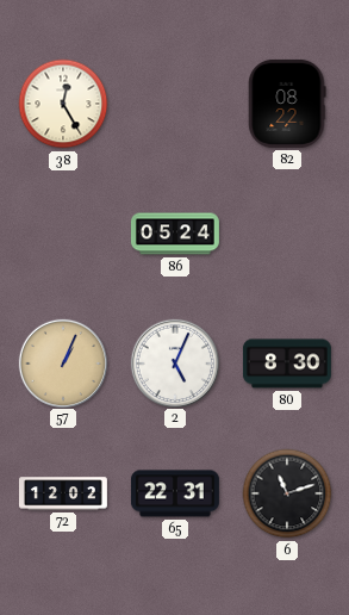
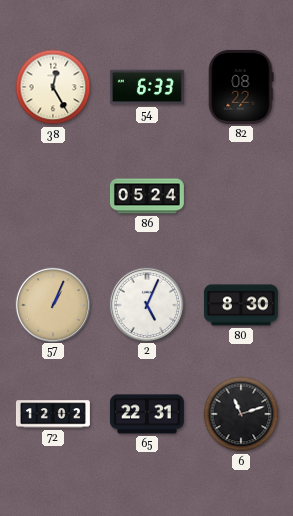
54: none -> 6:33 (147, 87)
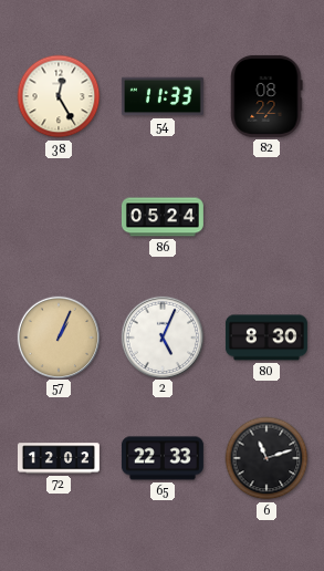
54: 6:33 -> 11:33 (163, 96)
65: 22:31 -> 22:33 (163, 458)
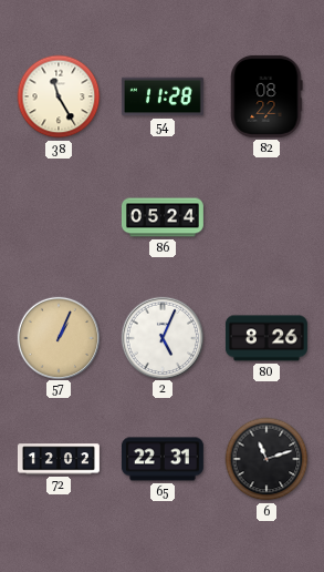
38: 12:25 -> 11:25 (59, 96)
54: 11:33 -> 11:28 (163, 96)
80: 8:30 -> 8:26 (266, 338)
65: 22:33 -> 22:31 (163, 459)
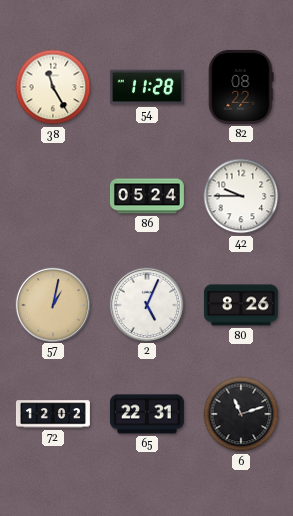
42: none -> 9:45 (241, 196)
57: 1:04 -> 1:02 (52, 304)
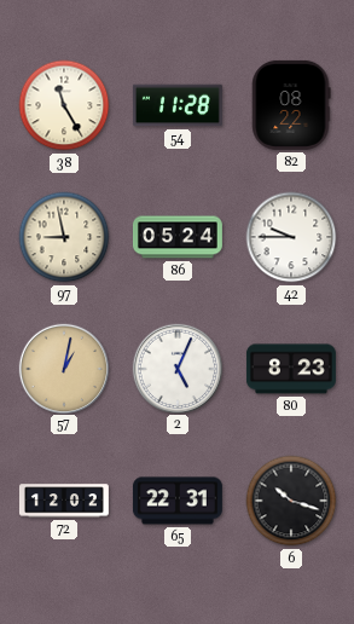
97: none -> 8:58 (64, 237)
80: 8:26 -> 8:23 (291, 369)
6: 11:12 -> 10:18 (291, 501)
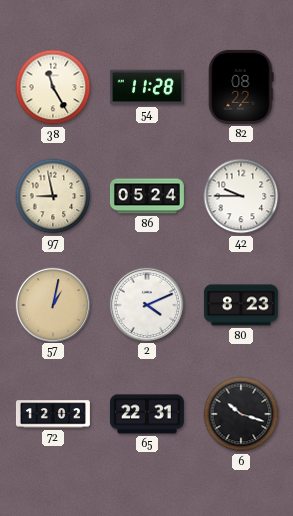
2: 5:04 -> 4:11 (146, 304)
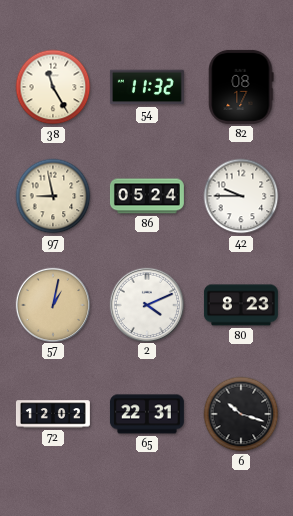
54: 11:28 -> 11:32 (147, 87)
82: 08:22 -> 08:17 (241, 87)
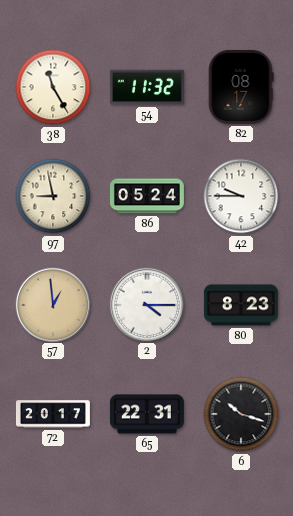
57: 1:02 -> 12:59 (52, 304)
2: 4:11 -> 4:15 (146, 304)
72: 12:02 -> 20:17 (53, 414)
